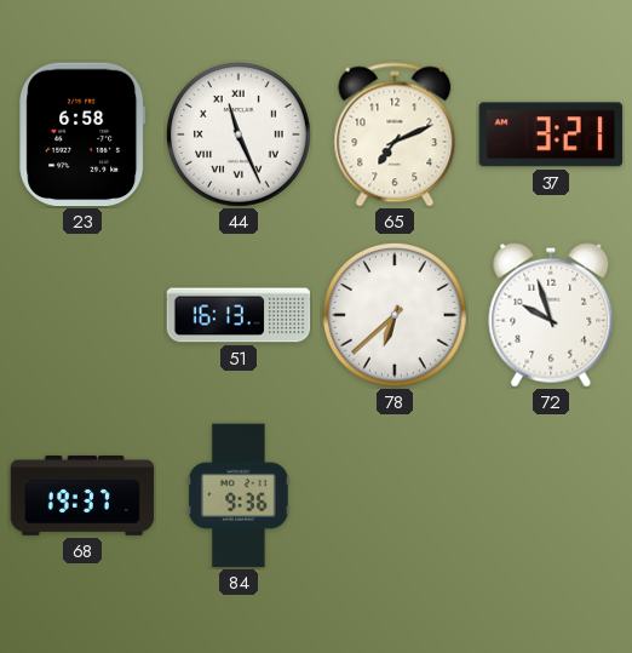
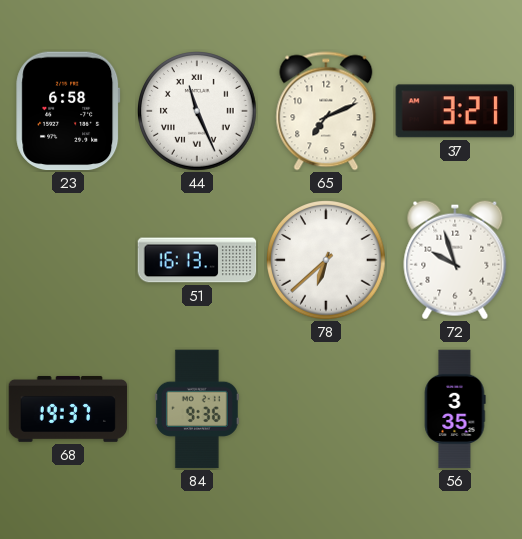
56: none -> 3:35 (455, 409)
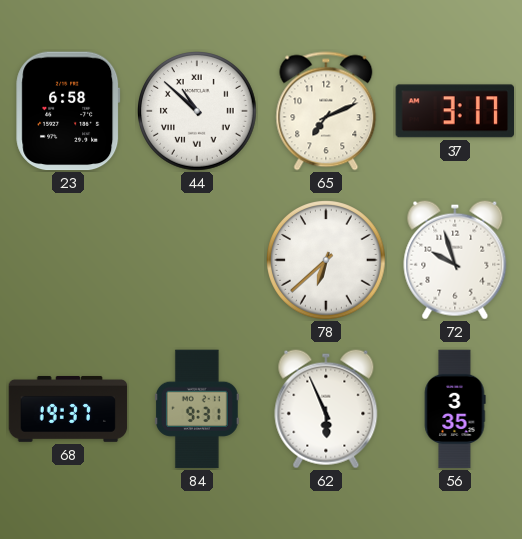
44: 11:26 -> 10:52 (198, 112)
37: 3:21 -> 3:17 (454, 111)
51: 16:13 -> none (197, 260)
84: 9:36 -> 9:31 (197, 409)
62: none -> 5:56 (326, 409)
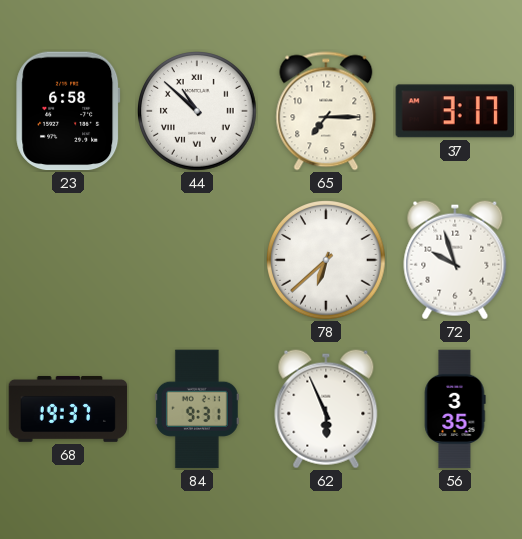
65: 7:11 -> 7:15 (326, 111)
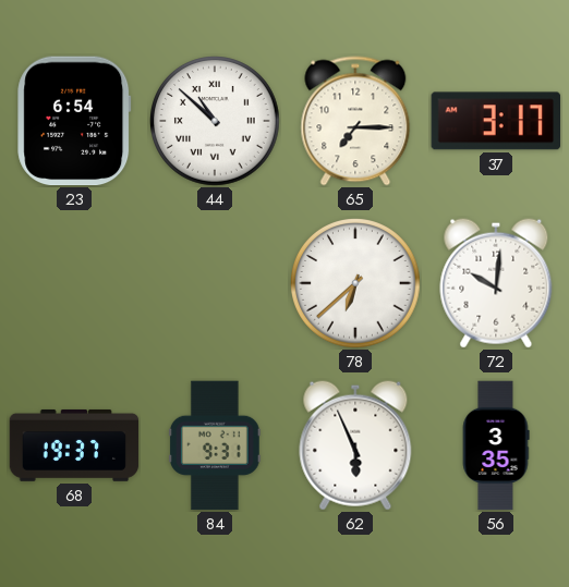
23: 6:58 -> 6:54 (74, 121)
72: 9:57 -> 10:01 (496, 283)
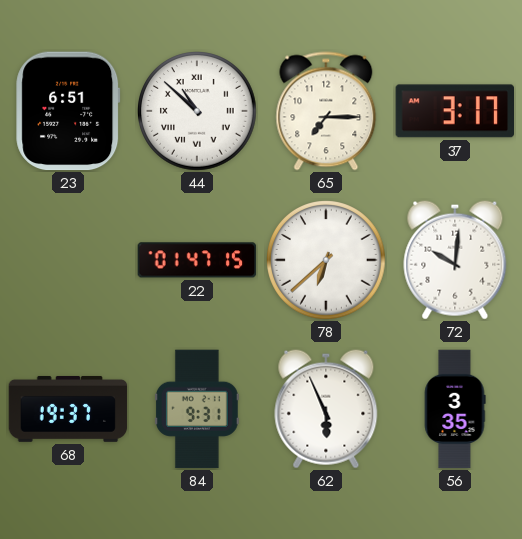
23: 6:54 -> 6:51 (68, 111)
22: none -> 01:47 (197, 260)
